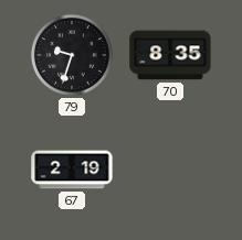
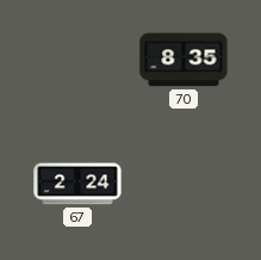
79: 9:33 -> none (72, 55)
67: 2:19 -> 2:24 (77, 184)
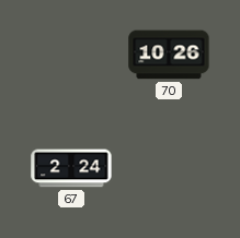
70: 8:35 -> 10:26 (169, 55)
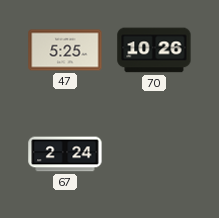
47: none -> 5:25 (65, 50)
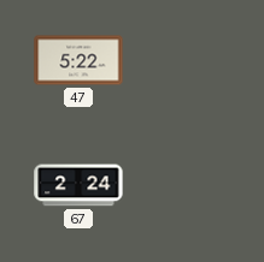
47: 5:25 -> 5:22 (78, 60)
70: 10:26 -> none (154, 50)
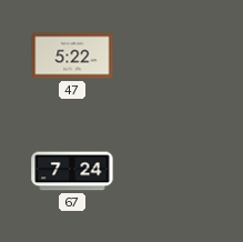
67: 2:24 -> 7:24 (72, 171)
